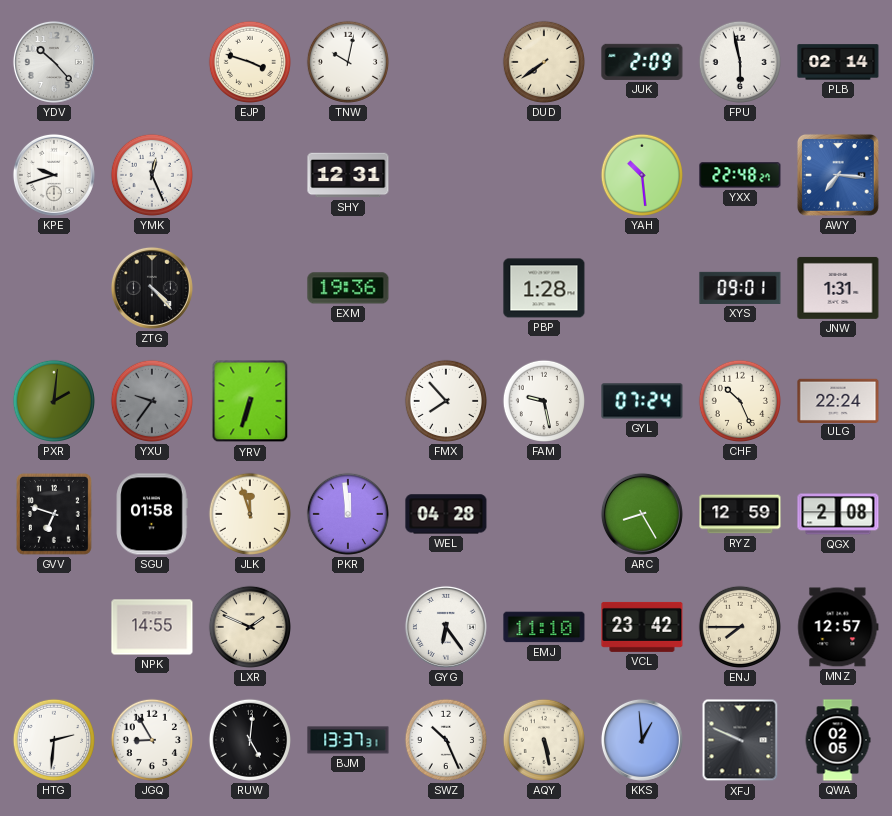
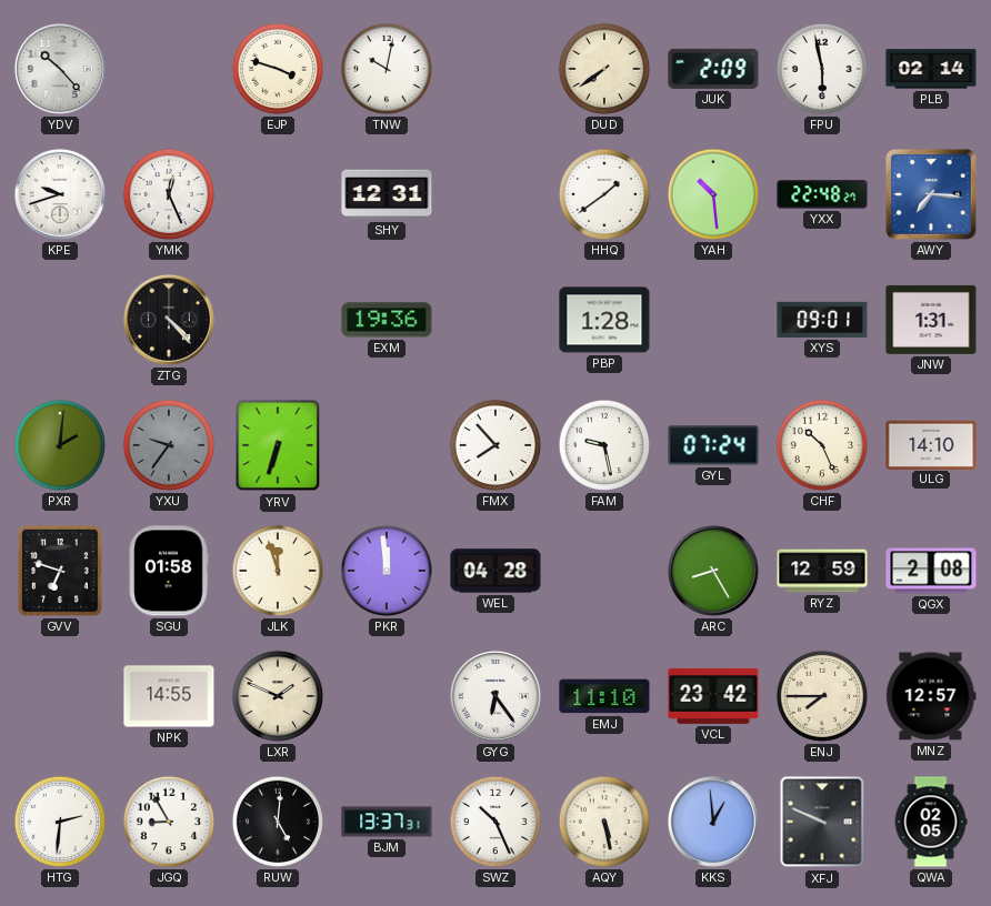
HHQ: none -> 1:39 (604, 194)
ULG: 22:24 -> 14:10 (931, 444)
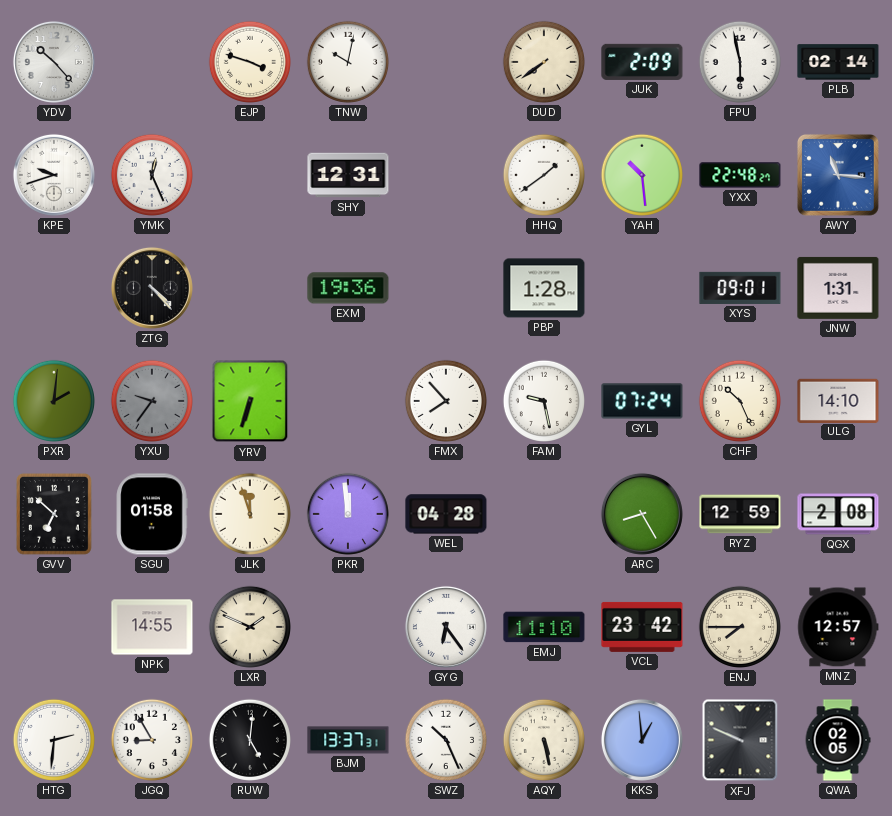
AWY: 7:16 -> 11:16 (838, 175)
GVV: 6:48 -> 6:52 (54, 515)
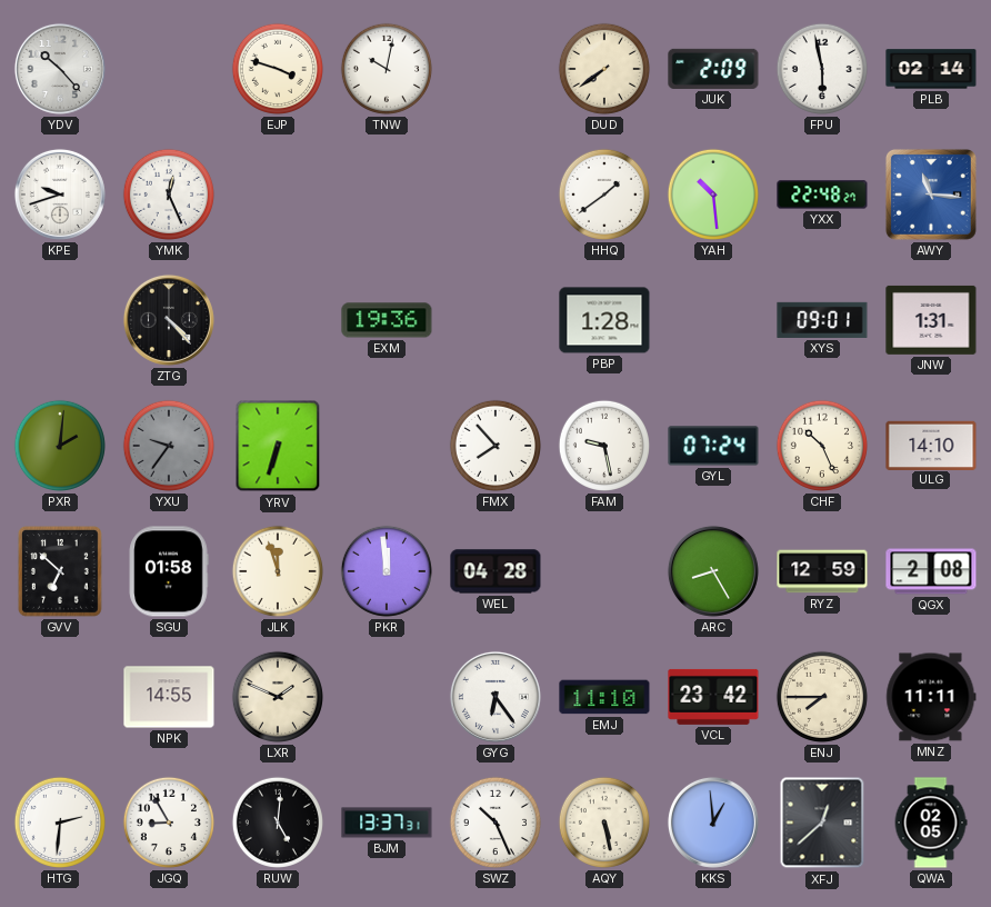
SHY: 12:31 -> none (348, 175)
MNZ: 12:57 -> 11:11 (931, 697)
XFJ: 9:49 -> 12:38 (822, 823)
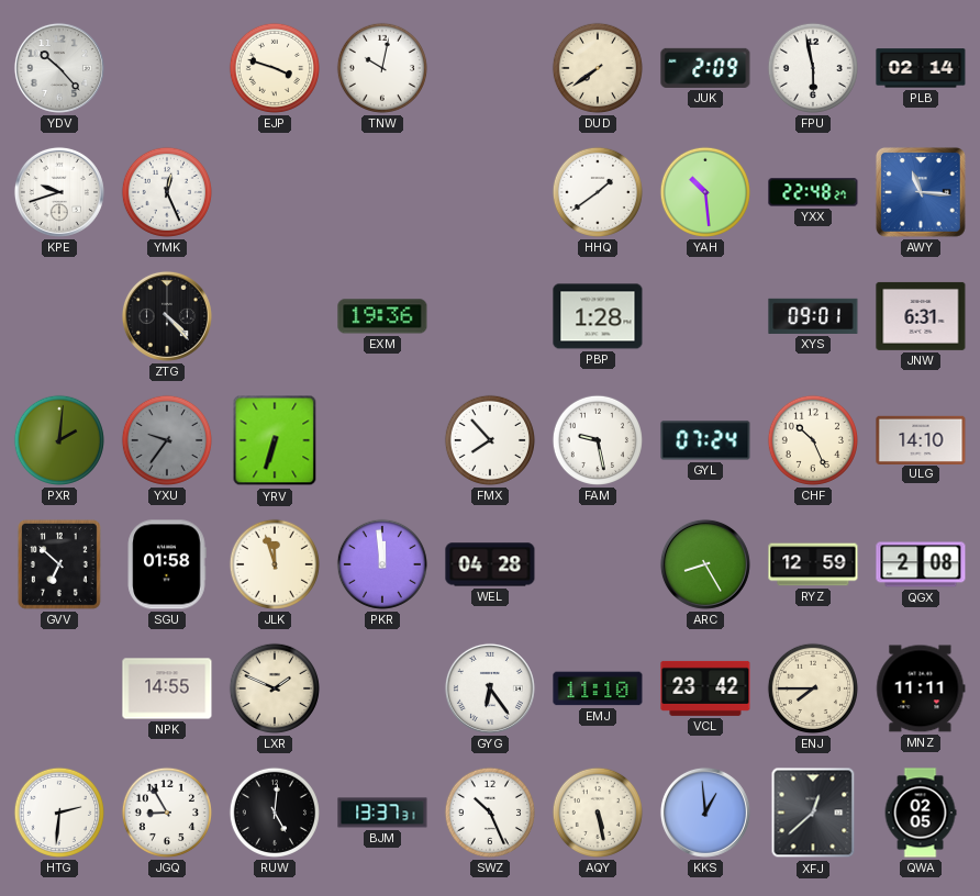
JNW: 1:31 -> 6:31 (921, 316)
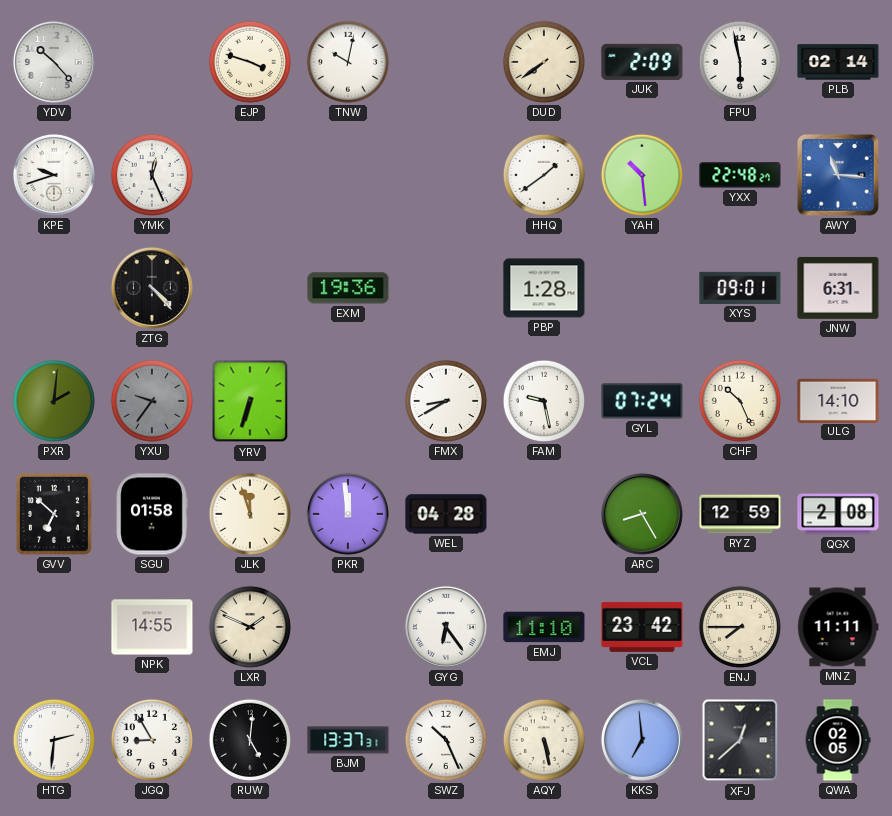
FMX: 7:53 -> 8:40 (446, 401)
KKS: 12:59 -> 6:59 (642, 740)
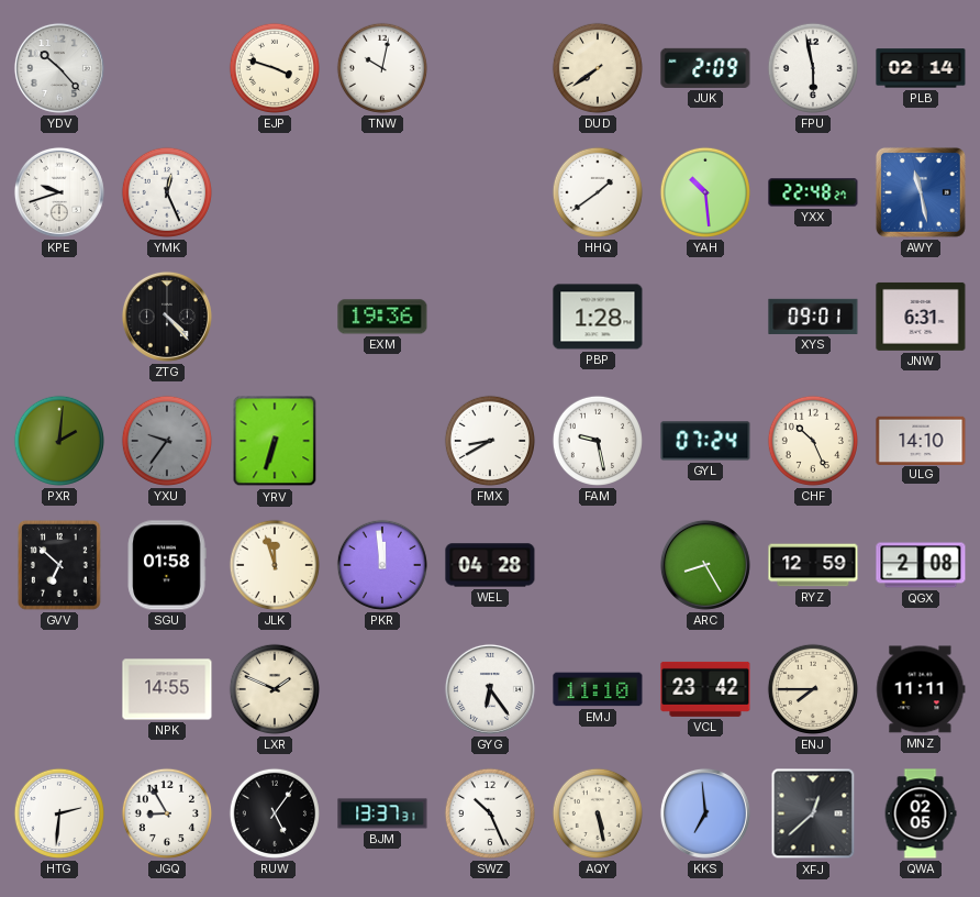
AWY: 11:16 -> 11:28 (921, 192)
RUW: 5:01 -> 5:06 (275, 813)
